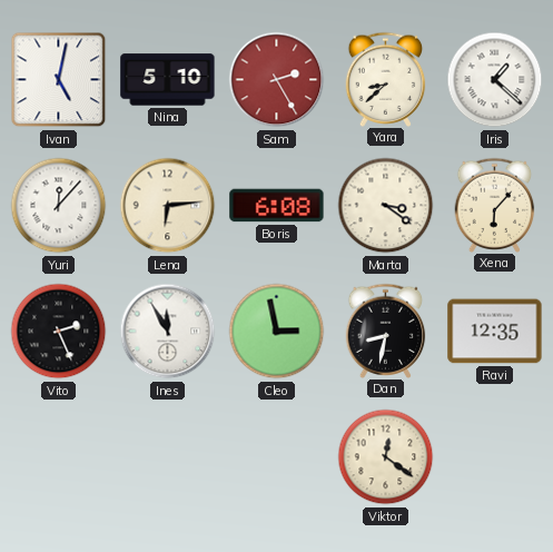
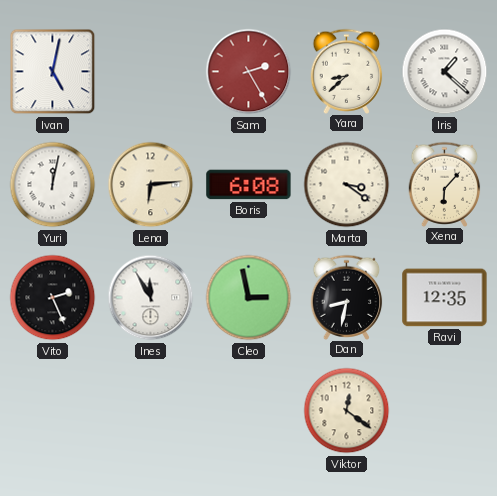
Nina: 5:10 -> none (168, 80)
Yuri: 12:07 -> 12:02 (53, 185)
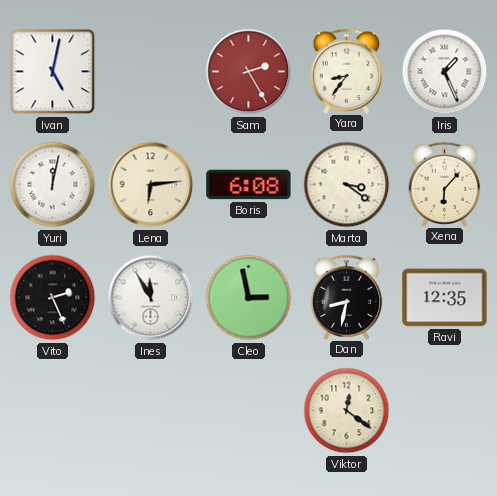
Yara: 8:38 -> 8:36 (347, 71)
Iris: 1:22 -> 1:26 (445, 72)
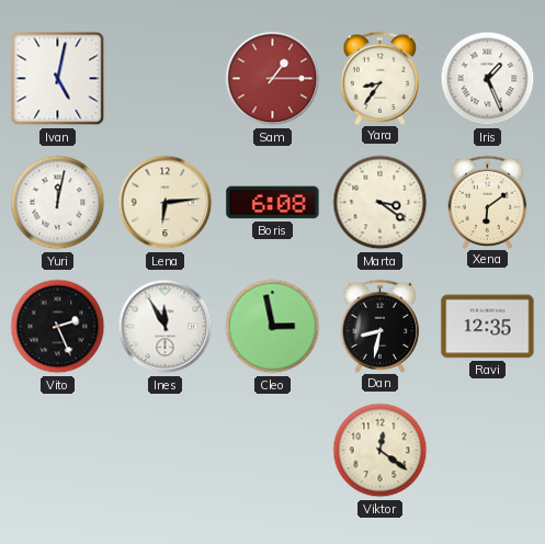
Sam: 2:25 -> 1:15 (273, 79)
Xena: 6:07 -> 6:09 (488, 202)
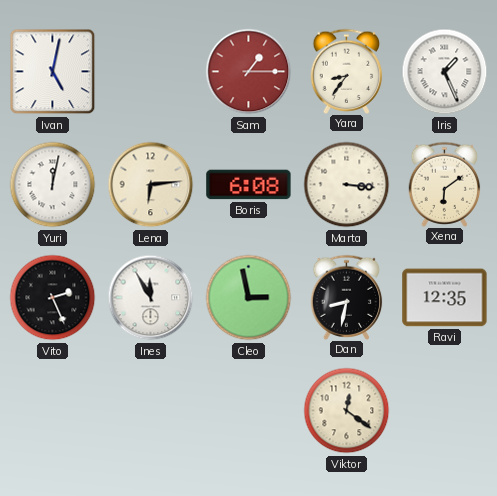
Marta: 3:21 -> 3:16 (347, 185)
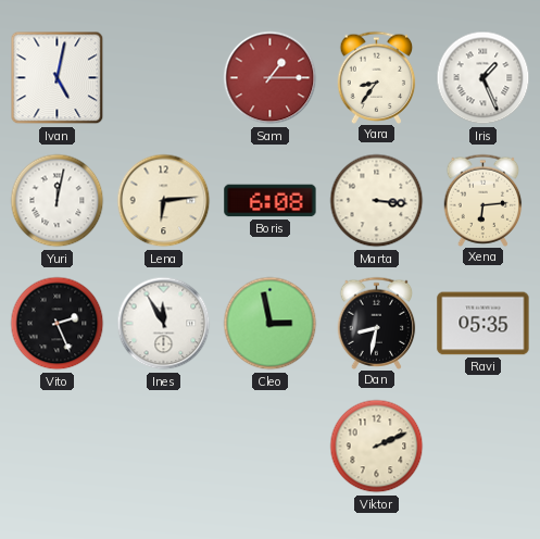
Xena: 6:09 -> 6:14 (484, 200)
Ravi: 12:35 -> 05:35 (484, 324)
Viktor: 12:21 -> 2:11 (377, 447)
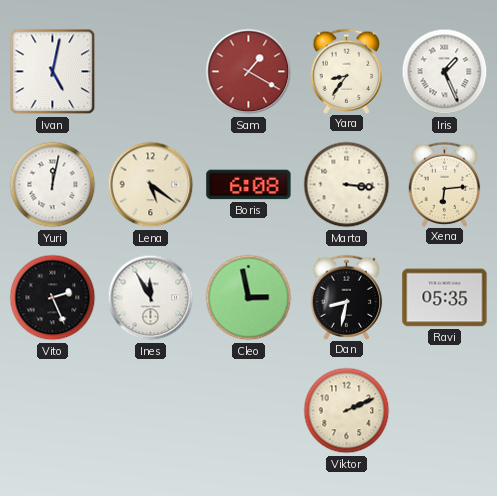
Sam: 1:15 -> 1:20 (249, 72)
Lena: 6:14 -> 5:21 (151, 185)
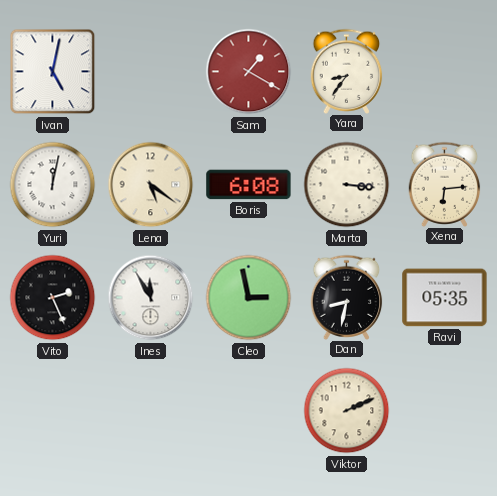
Iris: 1:26 -> none (445, 72)
